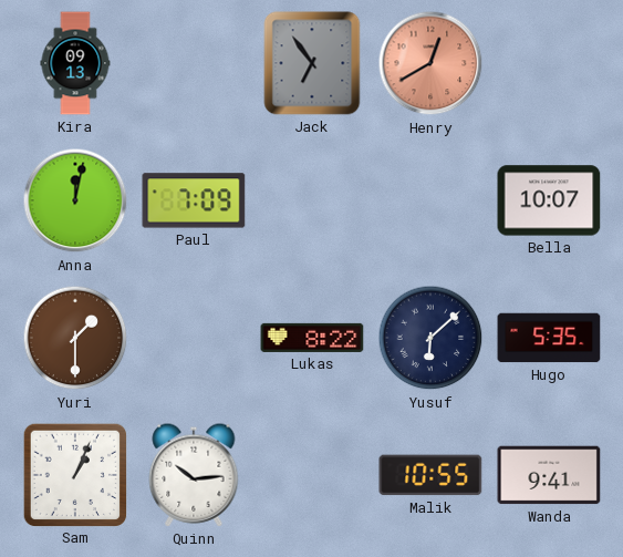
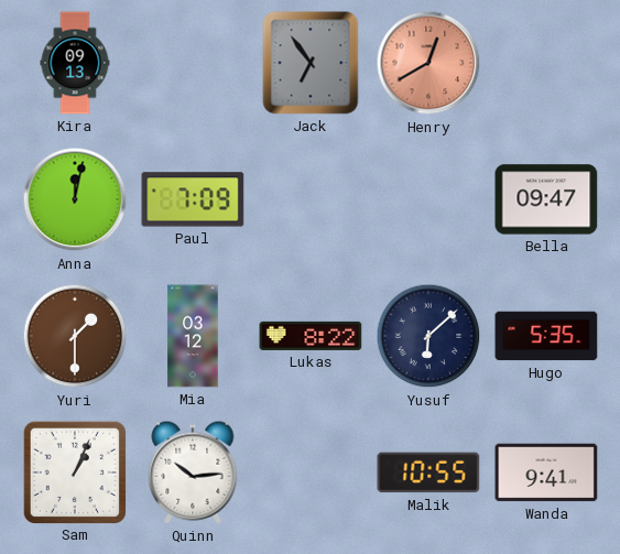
Bella: 10:07 -> 09:47 (546, 199)
Mia: none -> 03:12 (193, 336)
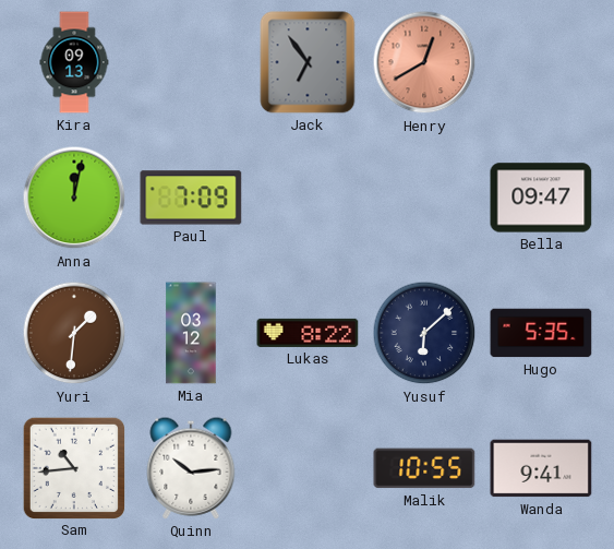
Yuri: 1:30 -> 1:31 (74, 333)
Sam: 1:04 -> 10:44 (73, 467)
